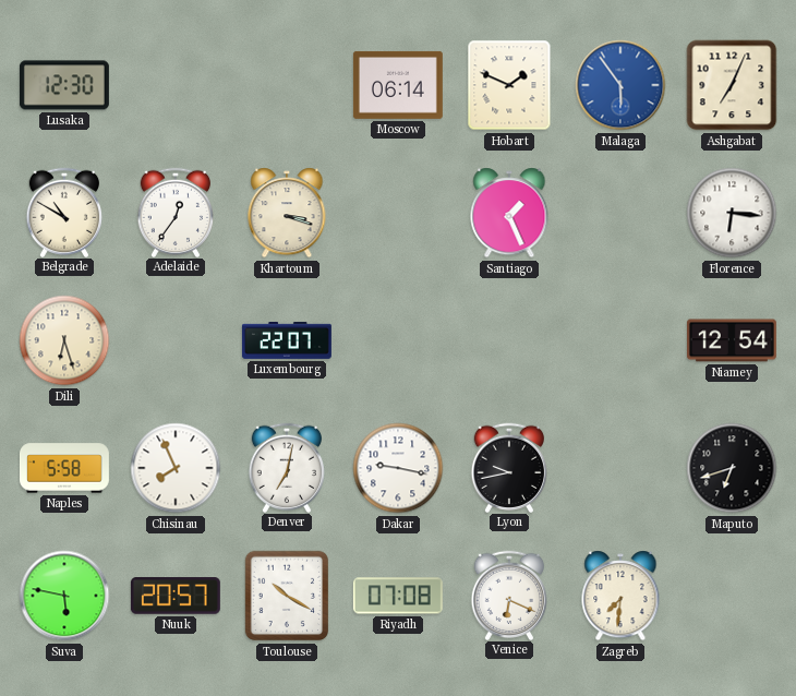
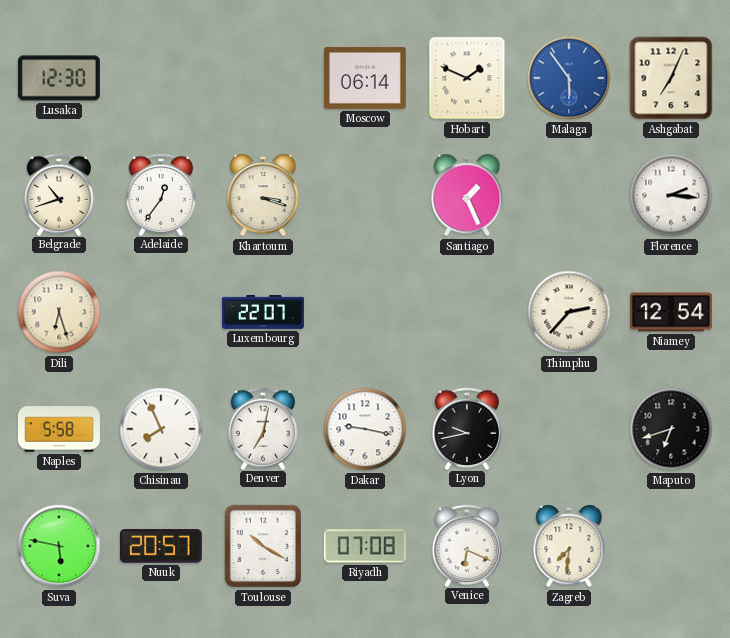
Belgrade: 10:50 -> 10:42 (58, 194)
Florence: 6:16 -> 2:16 (671, 195)
Thimphu: none -> 2:37 (569, 312)
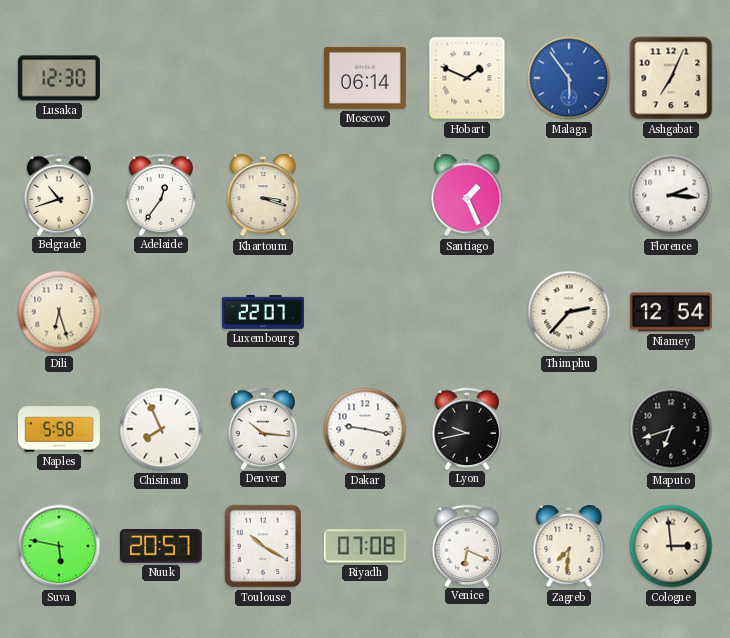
Denver: 7:02 -> 10:16 (262, 428)
Cologne: none -> 2:59 (671, 546)
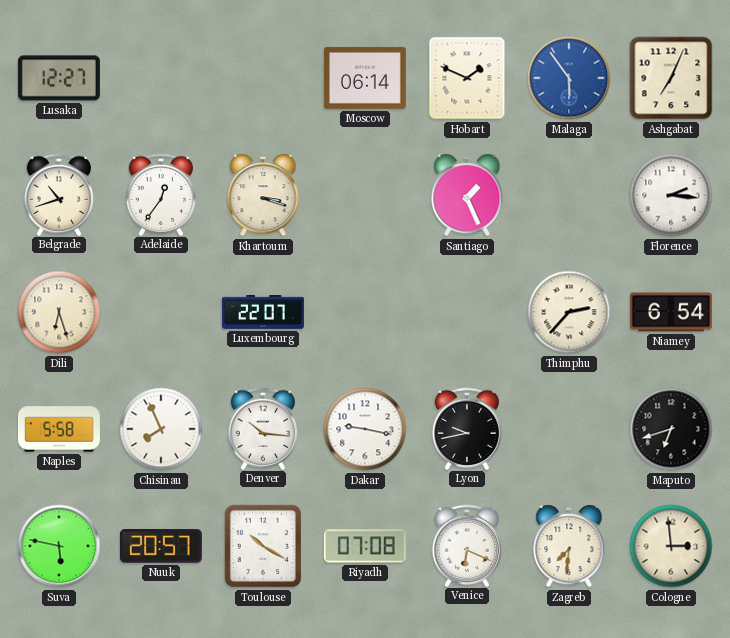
Lusaka: 12:30 -> 12:27 (59, 78)
Niamey: 12:54 -> 6:54 (671, 312)
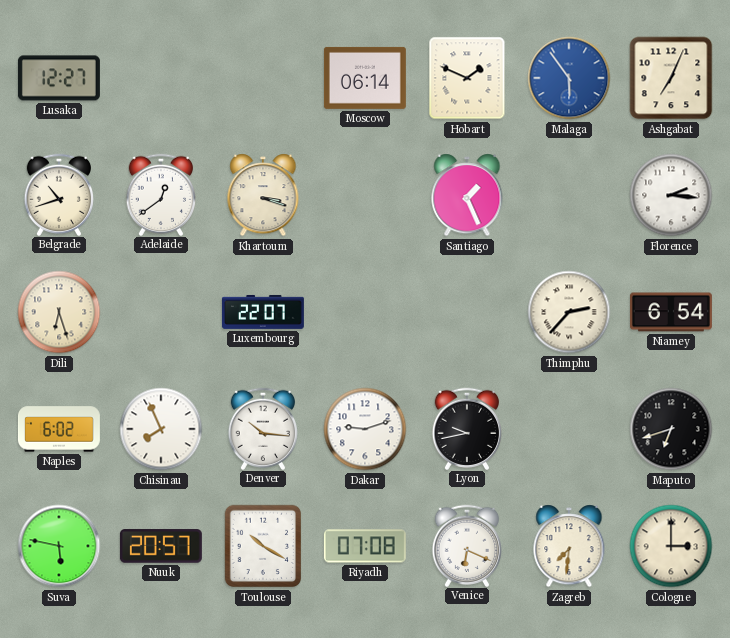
Adelaide: 12:36 -> 12:39 (160, 194)
Naples: 5:58 -> 6:02 (59, 429)
Dakar: 9:17 -> 9:12 (365, 429)
Cologne: 2:59 -> 3:00 (671, 546)
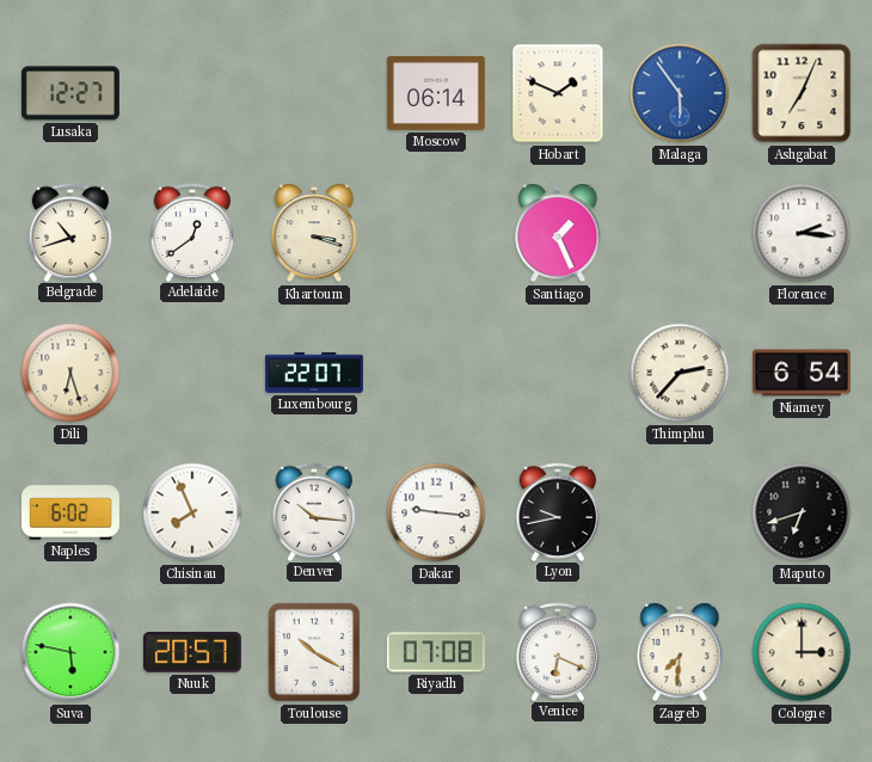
Dakar: 9:12 -> 9:16 (436, 512)
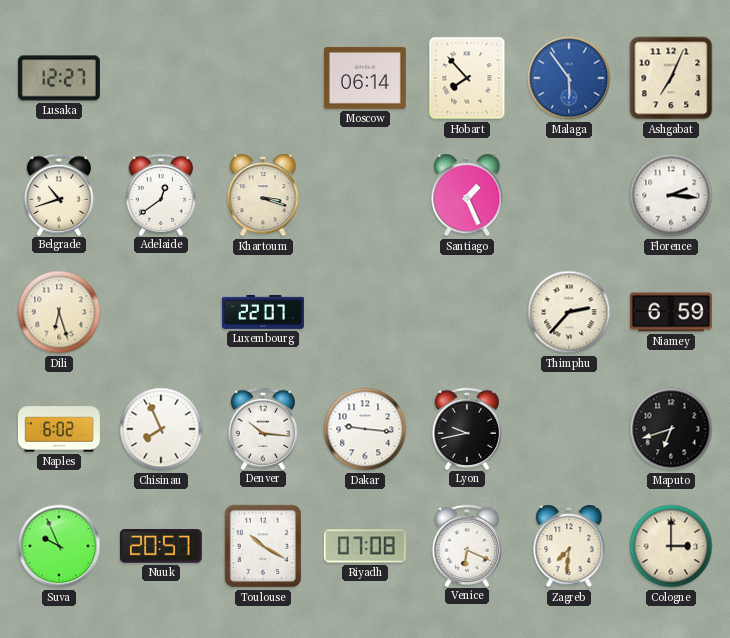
Hobart: 1:49 -> 7:53 (467, 78)
Niamey: 6:54 -> 6:59 (671, 312)
Suva: 5:47 -> 9:56 (59, 546)
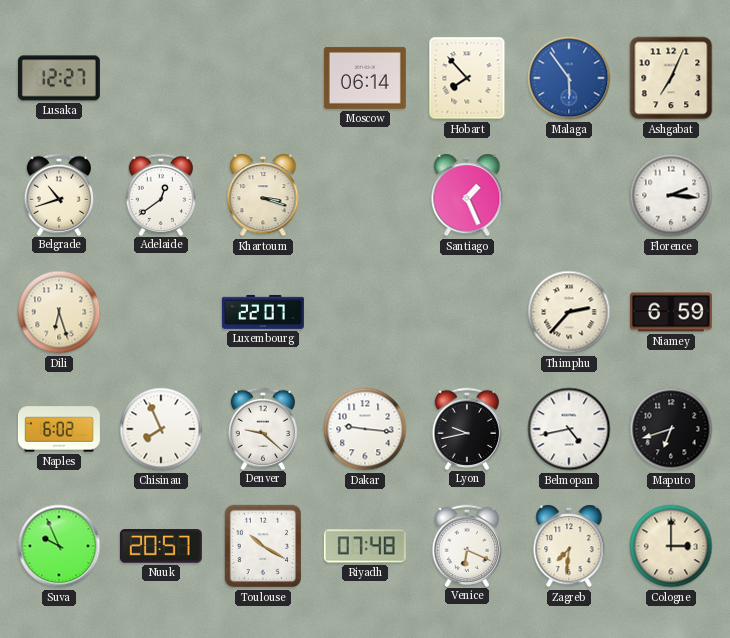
Denver: 10:16 -> 9:22 (262, 428)
Belmopan: none -> 4:43 (569, 429)
Riyadh: 07:08 -> 07:48 (365, 546)
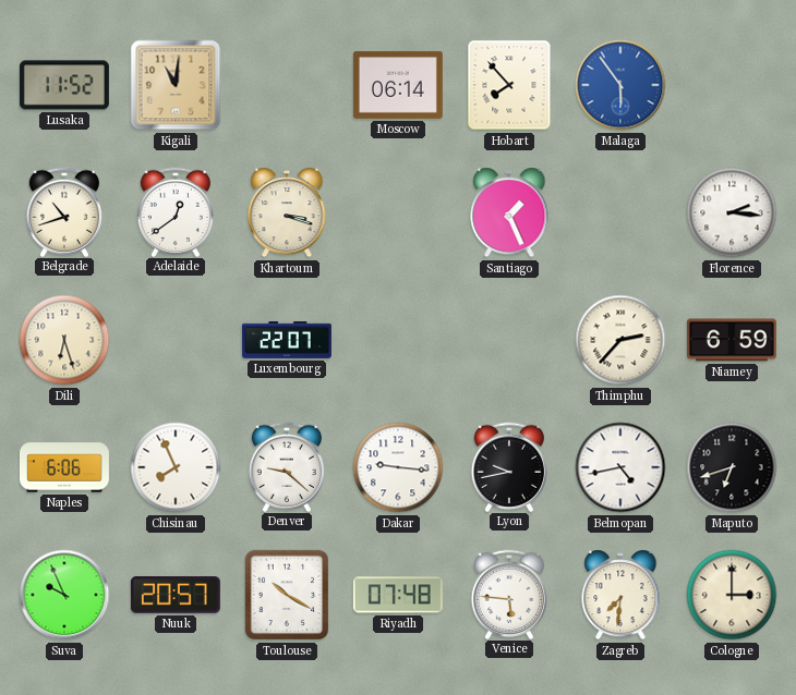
Lusaka: 12:27 -> 11:52 (64, 85)
Kigali: none -> 11:01 (176, 85)
Ashgabat: 7:04 -> none (671, 78)
Naples: 6:02 -> 6:06 (64, 467)
Venice: 6:19 -> 5:46 (508, 594)
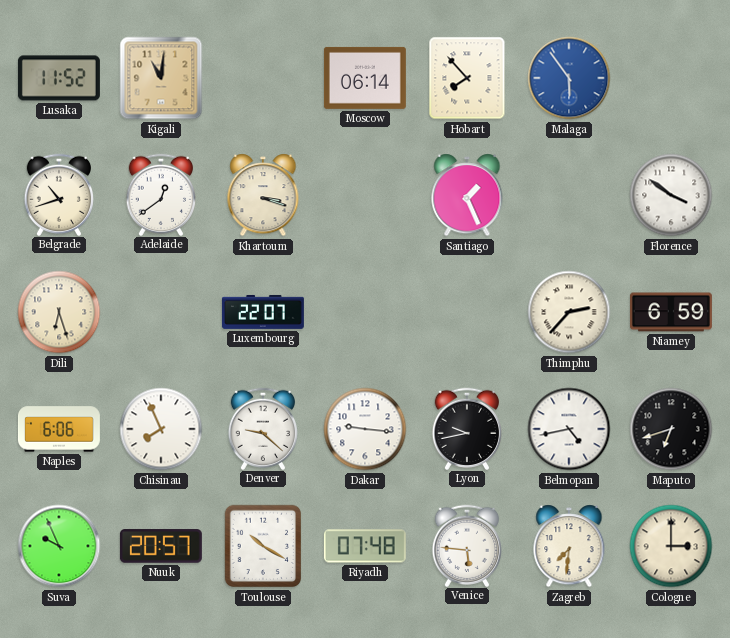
Florence: 2:16 -> 3:51 (671, 195)
